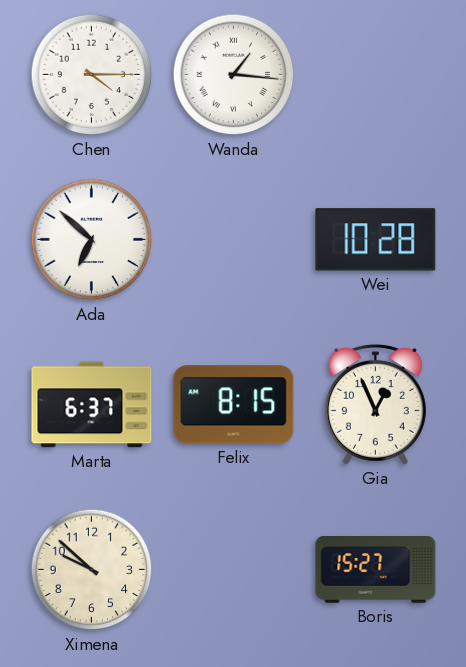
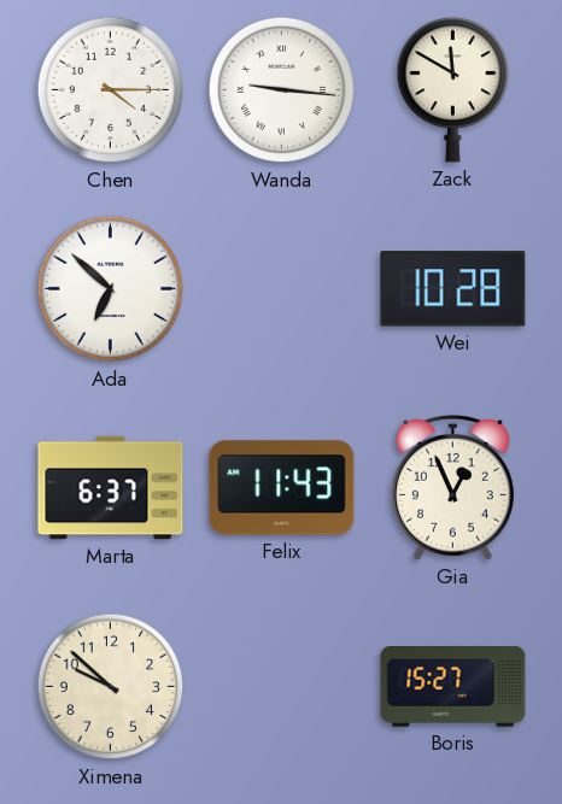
Wanda: 1:16 -> 9:16 (282, 90)
Zack: none -> 11:50 (453, 89)
Felix: 8:15 -> 11:43 (282, 488)
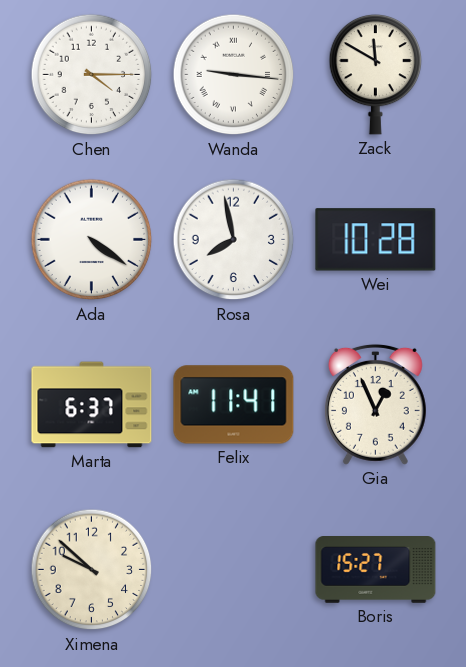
Ada: 6:52 -> 4:21 (92, 240)
Rosa: none -> 7:58 (234, 240)
Felix: 11:43 -> 11:41 (234, 405)
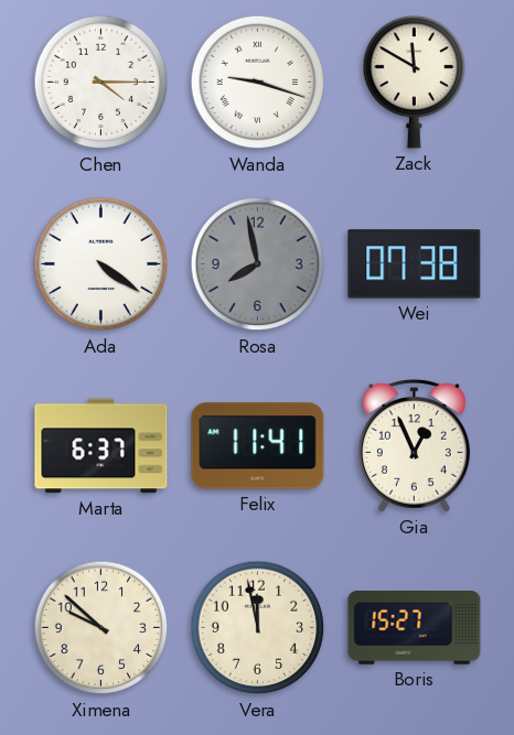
Wanda: 9:16 -> 9:18 (258, 83)
Rosa dial: white -> grey (258, 264)
Wei: 10:28 -> 07:38 (415, 264)
Vera: none -> 11:58 (258, 628)
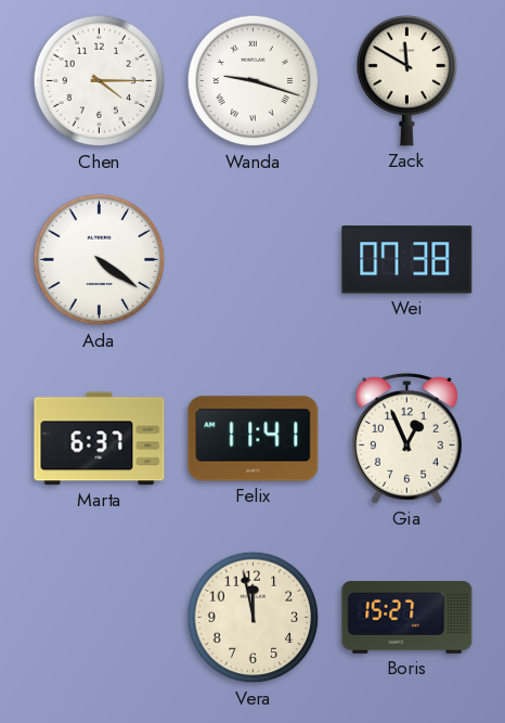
Rosa: 7:58 -> none (258, 264)
Ximena: 9:52 -> none (101, 628)
